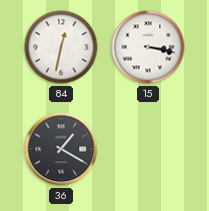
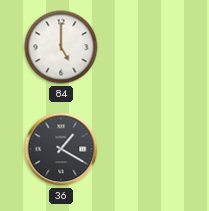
84: 12:32 -> 5:00 (61, 47)
15: 3:17 -> none (148, 47)
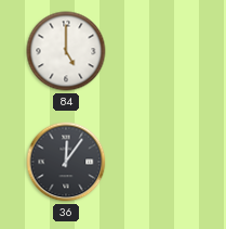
36: 1:20 -> 12:06 (66, 162)
